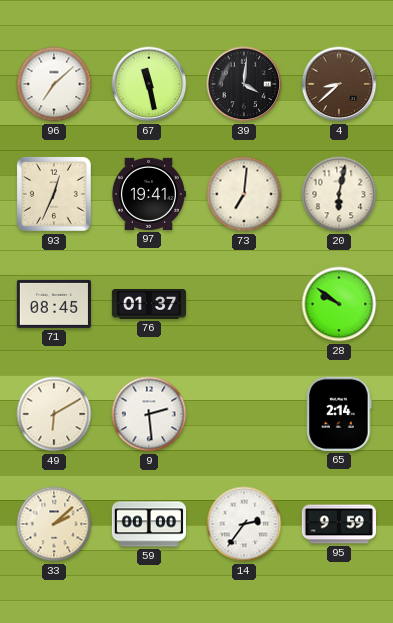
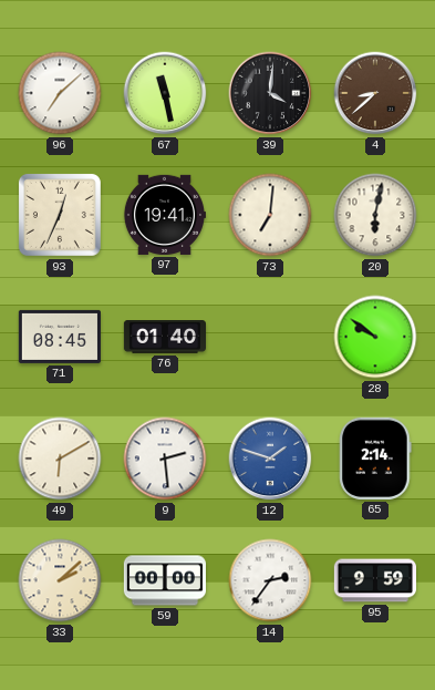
76: 01:37 -> 01:40 (164, 337)
12: none -> 1:48 (270, 459)
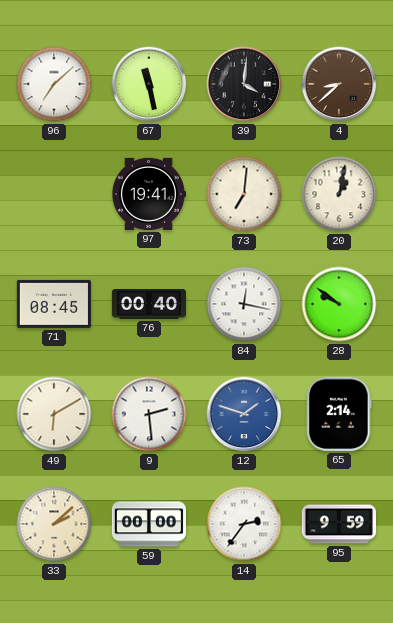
93: 12:34 -> none (60, 215)
20: 6:02 -> 1:02 (339, 194)
76: 01:40 -> 00:40 (148, 304)
84: none -> 12:17 (244, 304)
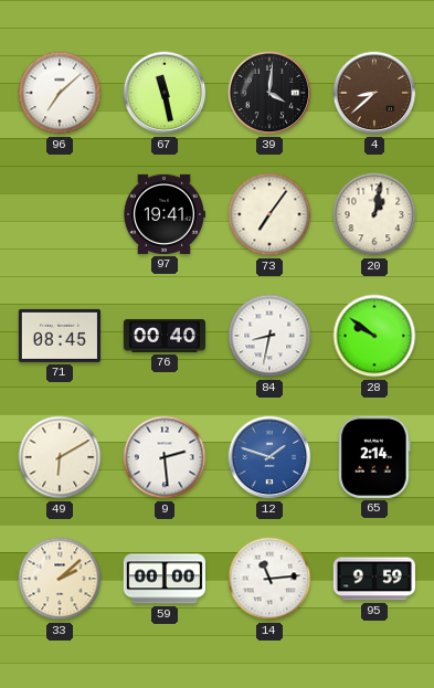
73: 7:01 -> 7:06 (269, 214)
84: 12:17 -> 8:32 (269, 336)
14: 2:36 -> 11:14 (269, 579)
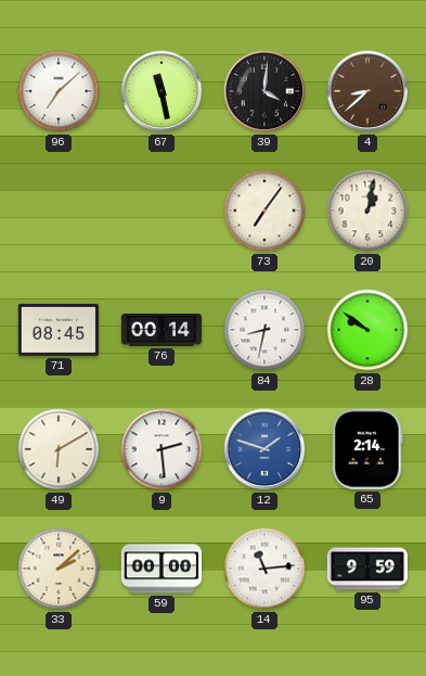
97: 19:41 -> none (163, 214)
76: 00:40 -> 00:14 (160, 330)
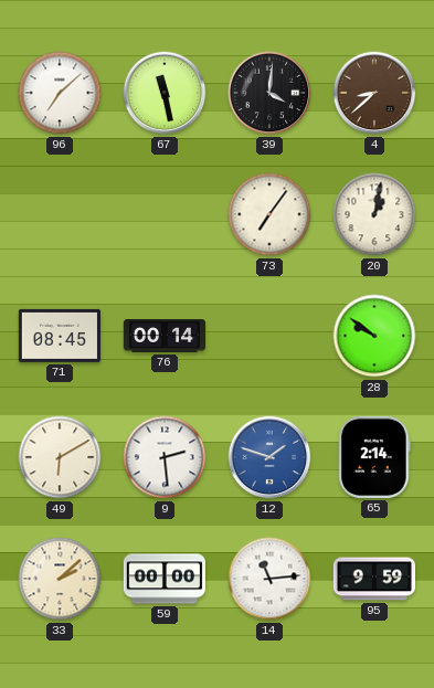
84: 8:32 -> none (264, 330)
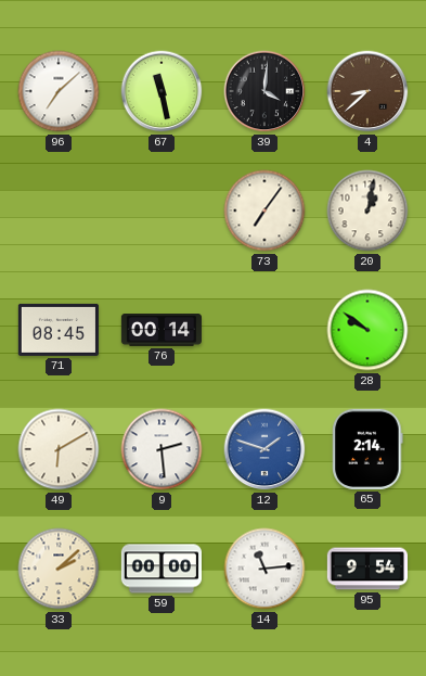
95: 9:59 -> 9:54 (366, 569)
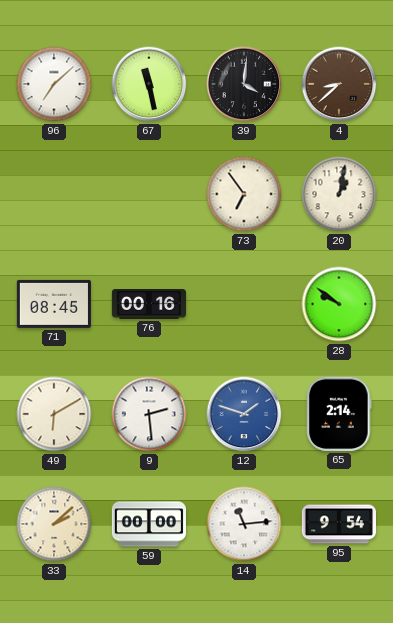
73: 7:06 -> 6:54 (244, 194)
76: 00:14 -> 00:16 (148, 304)
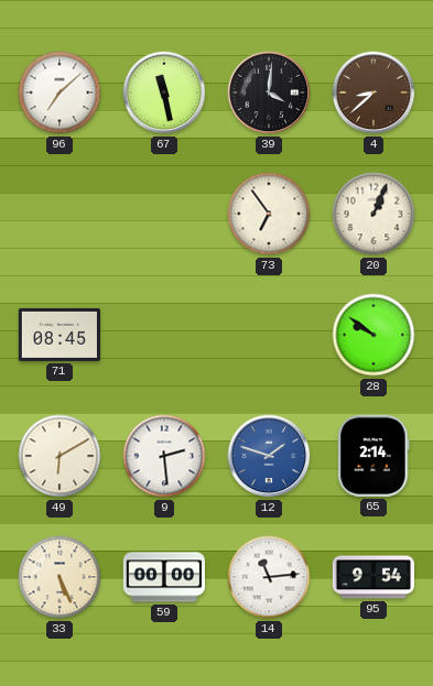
20: 1:02 -> 1:04 (374, 214)
76: 00:16 -> none (148, 304)
33: 2:08 -> 5:26 (59, 577)
